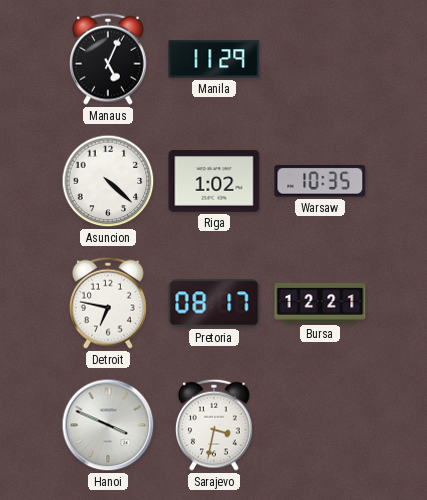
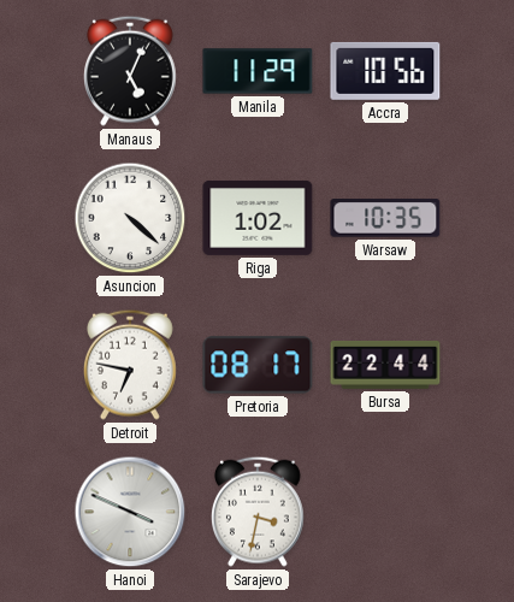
Accra: none -> 10:56 (385, 71)
Bursa: 12:21 -> 22:44 (385, 366)
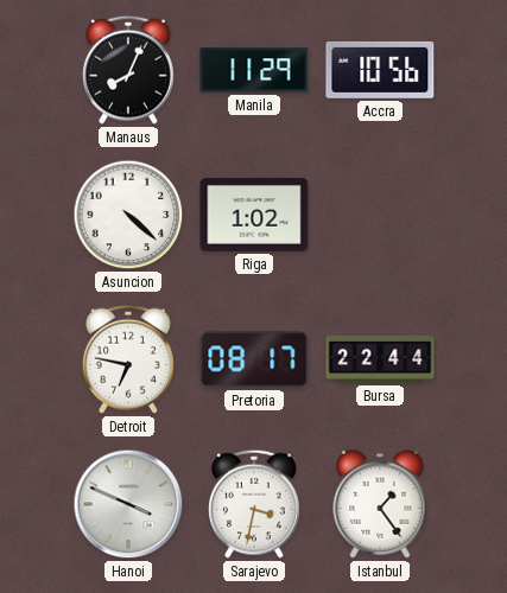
Manaus: 5:04 -> 8:04 (129, 70)
Warsaw: 10:35 -> none (385, 218)
Istanbul: none -> 1:24 (380, 504)
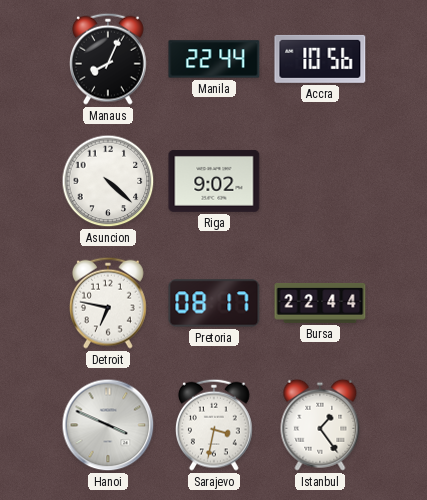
Manila: 11:29 -> 22:44 (214, 59)
Riga: 1:02 -> 9:02 (214, 181)
